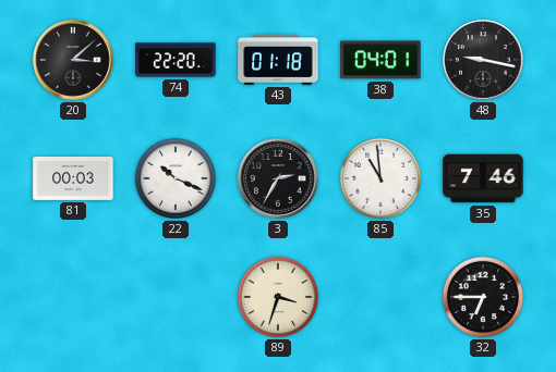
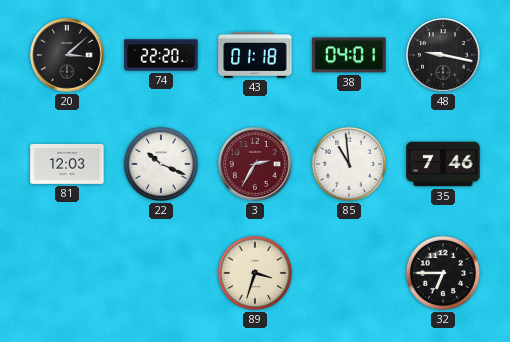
81: 00:03 -> 12:03 (67, 164)
3 dial: black -> burgundy (255, 164)
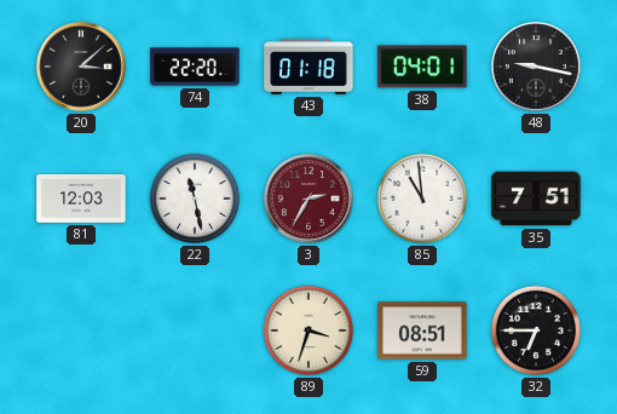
22: 10:19 -> 11:28 (195, 199)
35: 7:46 -> 7:51 (536, 199)
59: none -> 08:51 (422, 330)
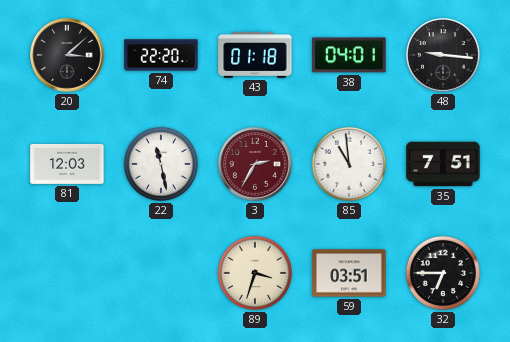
48: 9:17 -> 9:16 (443, 55)
59: 08:51 -> 03:51 (349, 273)
